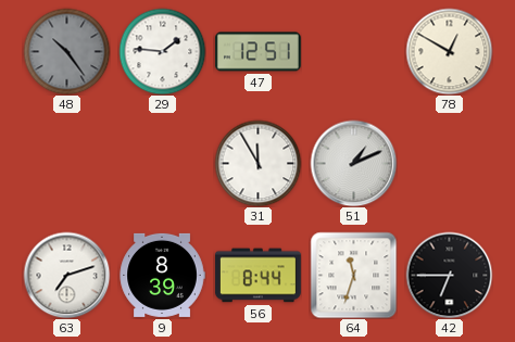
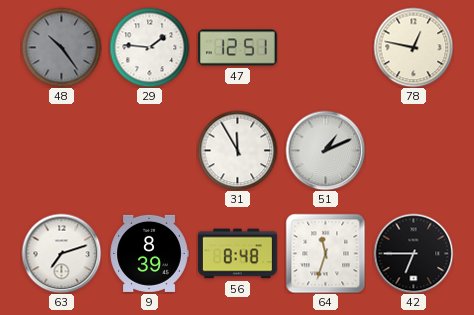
78: 12:50 -> 12:47 (413, 47)
56: 8:44 -> 8:48 (237, 254)
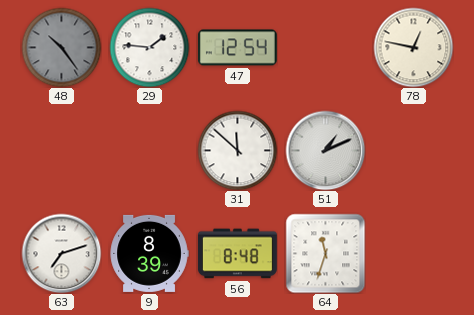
47: 12:51 -> 12:54 (237, 48)
31: 11:55 -> 11:52 (237, 150)
42: 6:45 -> none (413, 253)
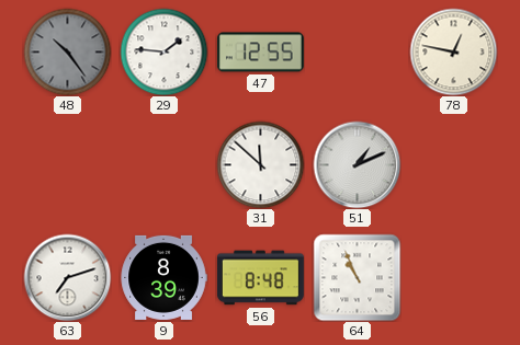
47: 12:54 -> 12:55 (260, 53)
64: 11:33 -> 10:56 (357, 277)
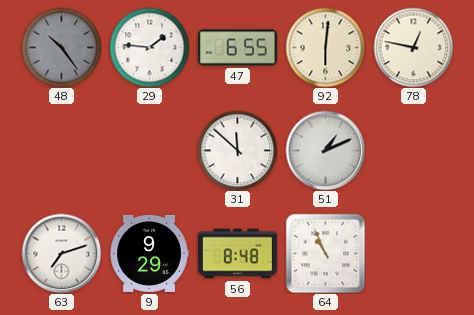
47: 12:55 -> 6:55 (237, 48)
92: none -> 6:01 (325, 47)
9: 8:39 -> 9:29 (149, 253)
